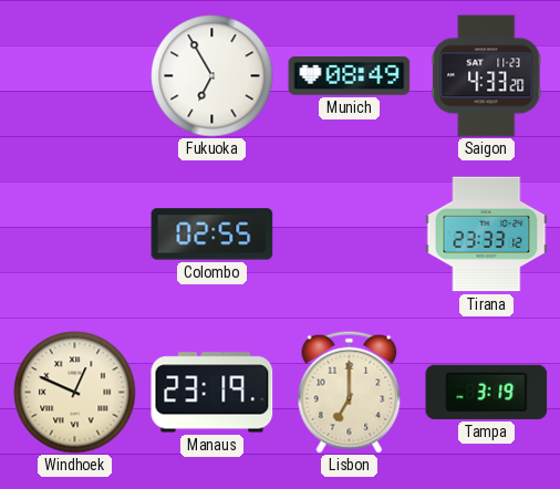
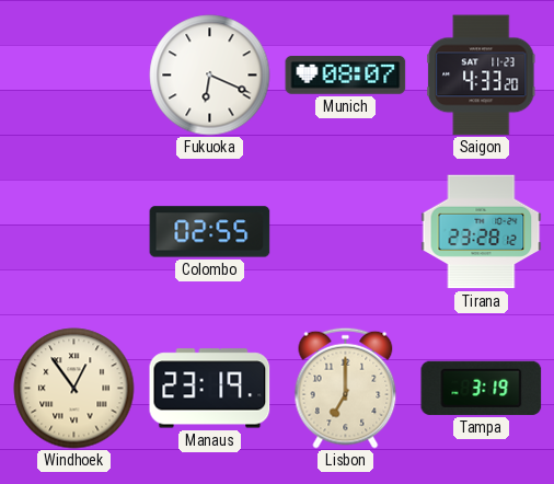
Fukuoka: 6:55 -> 6:19 (210, 76)
Munich: 08:49 -> 08:07 (346, 76)
Tirana: 23:33 -> 23:28 (482, 232)
Windhoek: 12:49 -> 12:54 (74, 389)
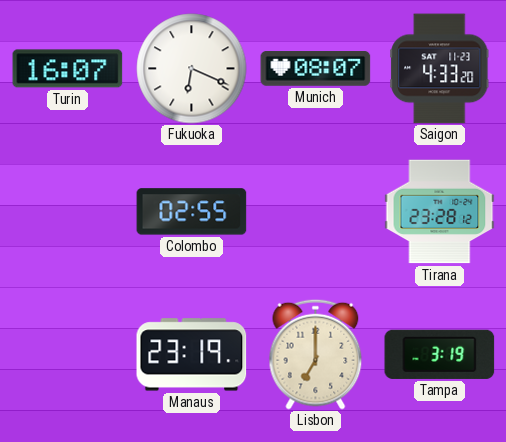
Turin: none -> 16:07 (68, 69)
Windhoek: 12:54 -> none (74, 389)
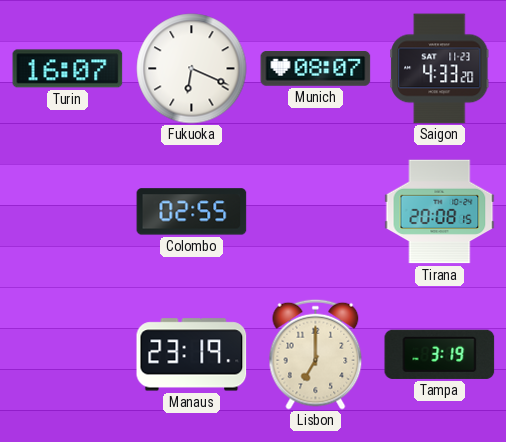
Tirana: 23:28 -> 20:08 (440, 212)
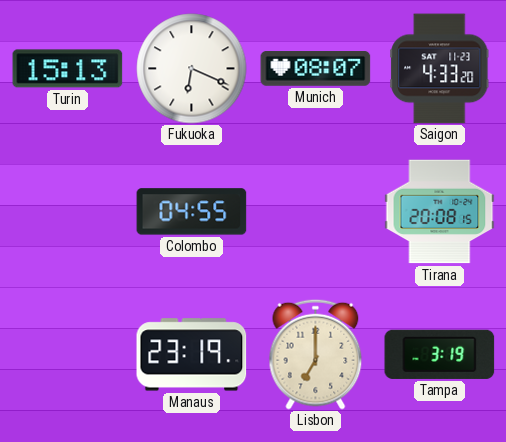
Turin: 16:07 -> 15:13 (68, 69)
Colombo: 02:55 -> 04:55 (192, 212)
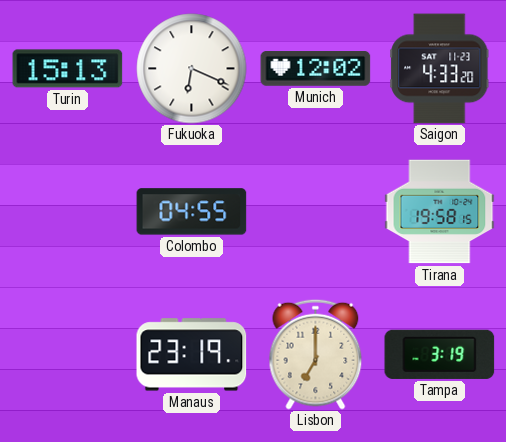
Munich: 08:07 -> 12:02 (316, 69)
Tirana: 20:08 -> 19:58 (440, 212)
